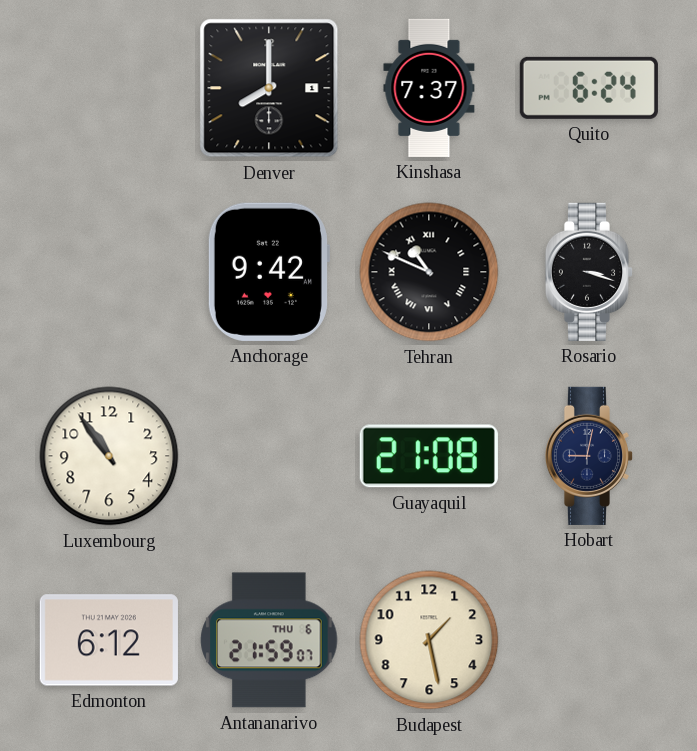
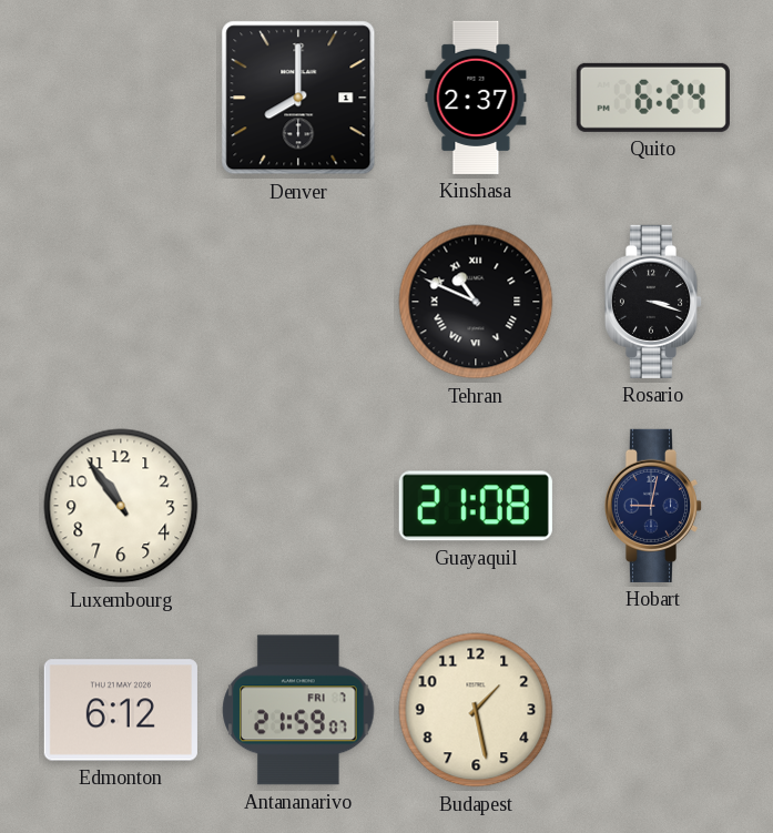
Kinshasa: 7:37 -> 2:37 (476, 98)
Anchorage: 9:42 -> none (268, 272)
Antananarivo date: THU 6 -> FRI 7 (298, 710)
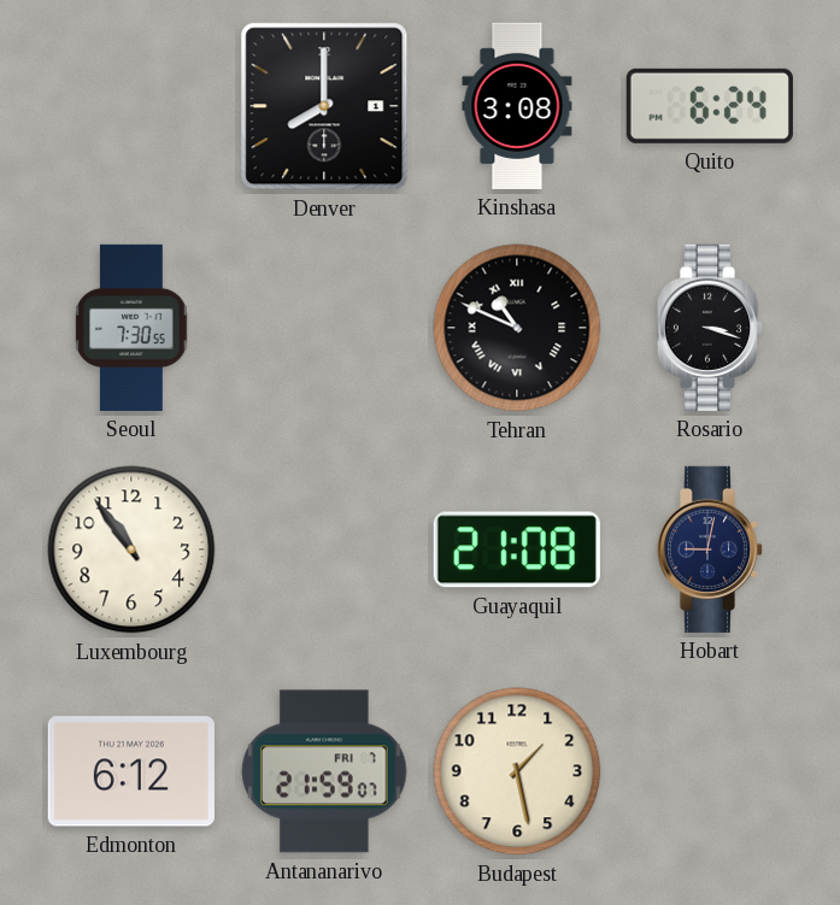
Kinshasa: 2:37 -> 3:08 (517, 106)
Seoul: none -> 7:30 (131, 328)
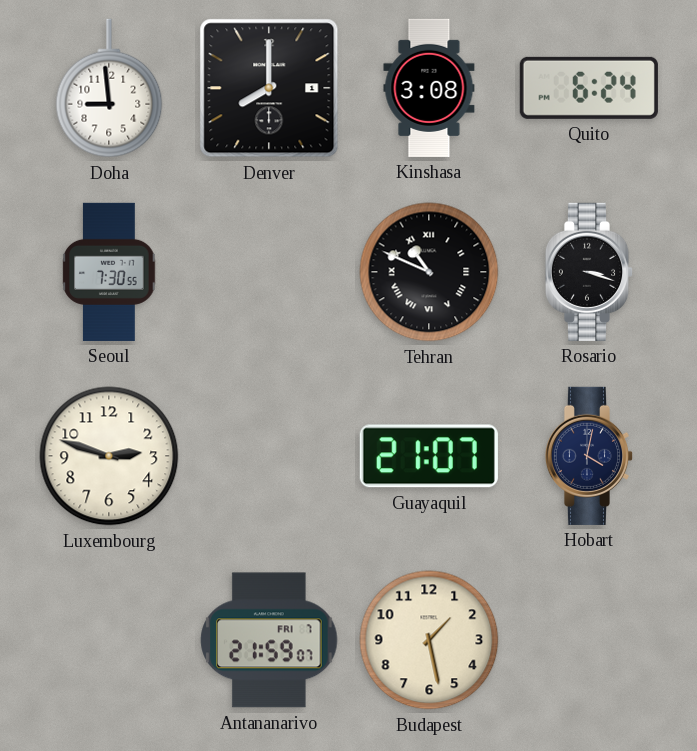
Doha: none -> 8:59 (109, 88)
Luxembourg: 10:54 -> 2:48 (109, 456)
Guayaquil: 21:08 -> 21:07 (429, 456)
Hobart: 9:02 -> 4:02 (589, 456)
Edmonton: 6:12 -> none (131, 771)
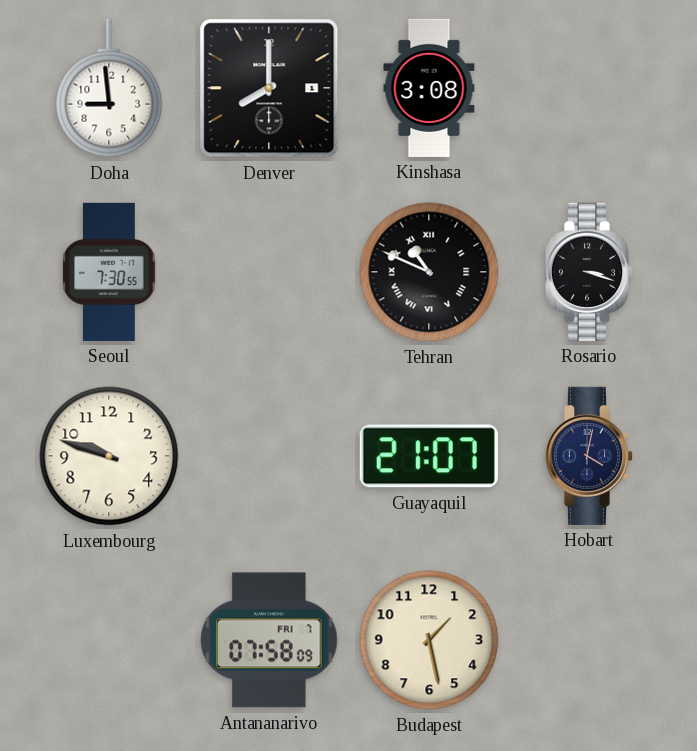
Quito: 6:24 -> none (589, 88)
Luxembourg: 2:48 -> 9:48 (109, 456)
Antananarivo: 21:59 -> 07:58 (269, 640)
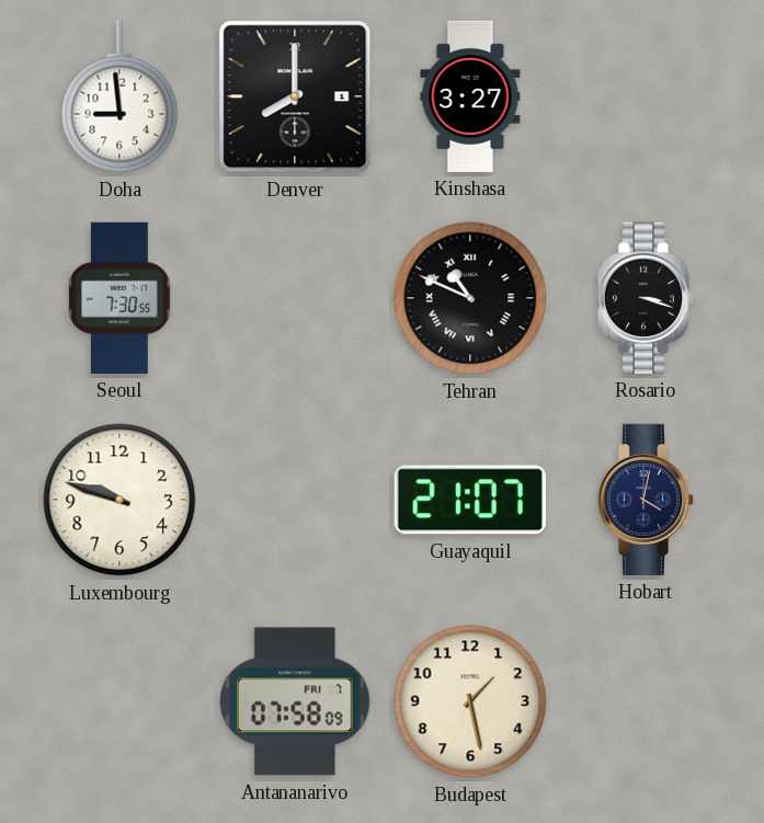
Kinshasa: 3:08 -> 3:27 (470, 96)
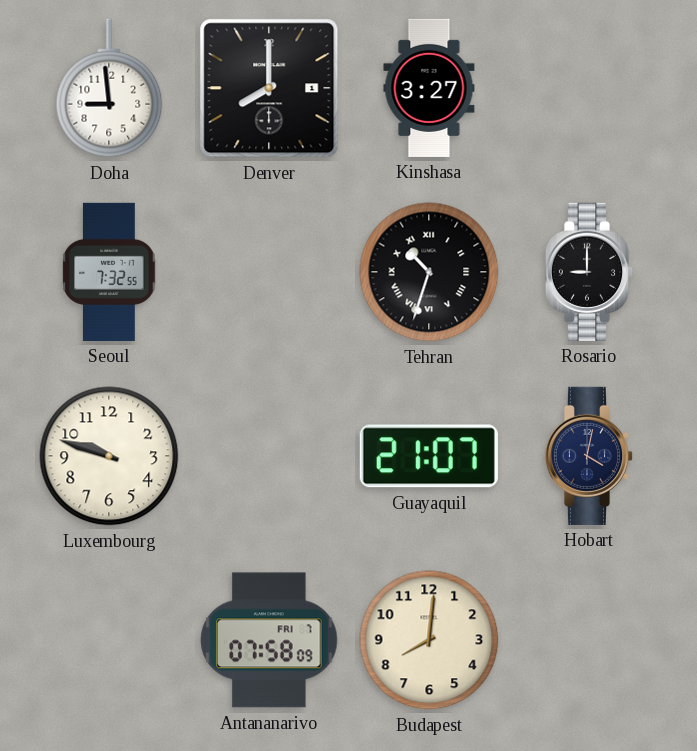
Seoul: 7:30 -> 7:32 (109, 272)
Tehran: 10:49 -> 10:33 (429, 272)
Rosario: 3:18 -> 9:00 (589, 272)
Budapest: 1:28 -> 8:01 (429, 640)
